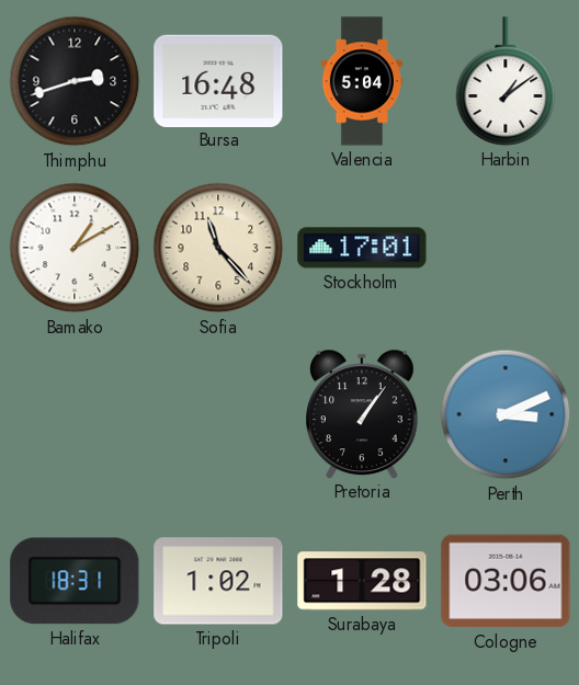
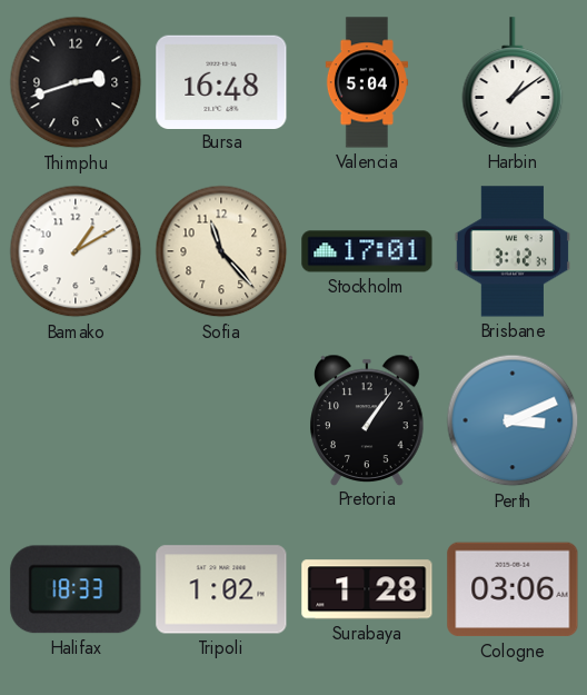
Brisbane: none -> 3:12 (511, 251)
Halifax: 18:31 -> 18:33 (76, 589)
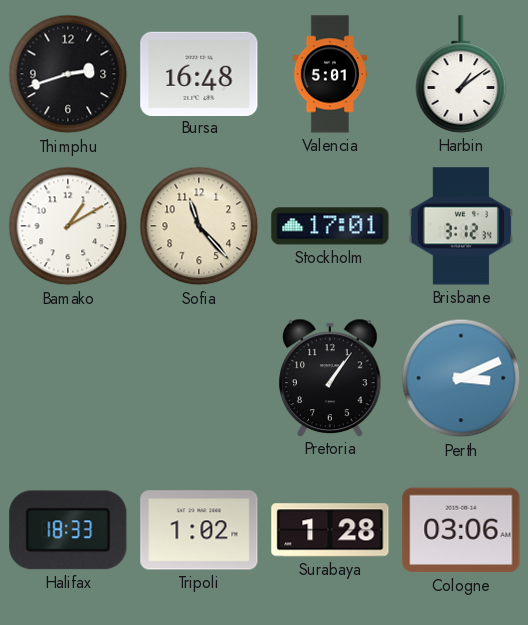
Valencia: 5:04 -> 5:01 (330, 74)
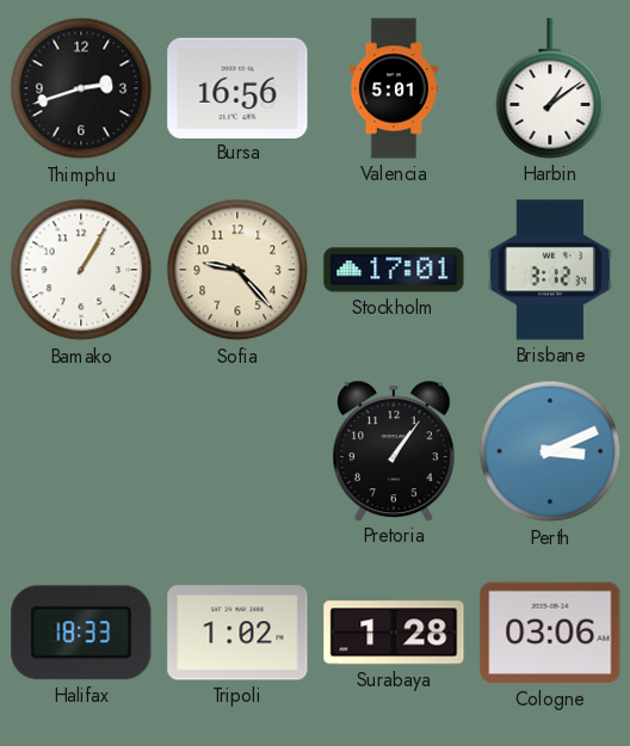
Bursa: 16:48 -> 16:56 (237, 87)
Bamako: 1:10 -> 1:05 (81, 270)
Sofia: 11:23 -> 9:23 (237, 270)
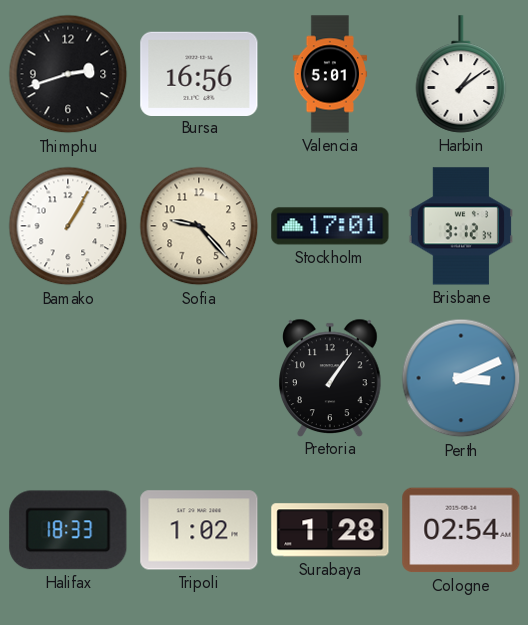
Cologne: 03:06 -> 02:54 (461, 530)
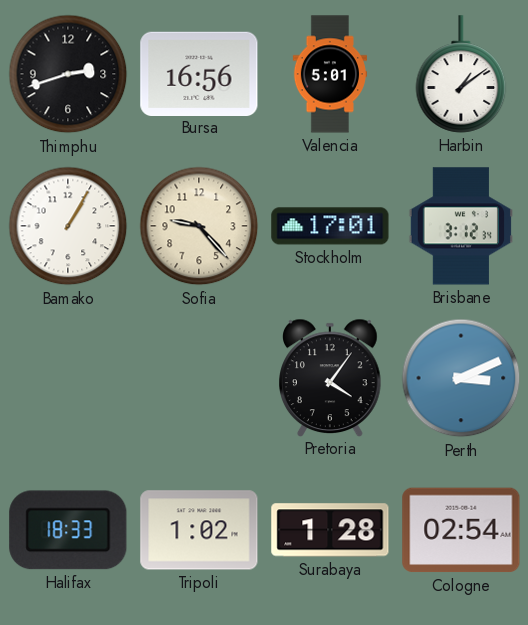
Pretoria: 1:06 -> 4:06 (331, 377)
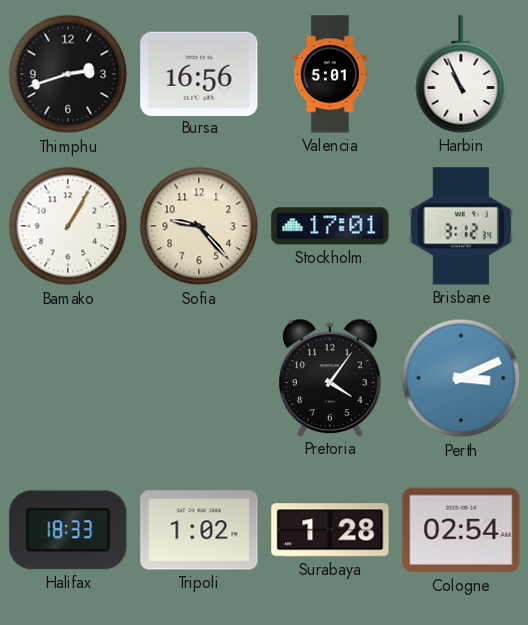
Harbin: 1:09 -> 10:56 (461, 74)
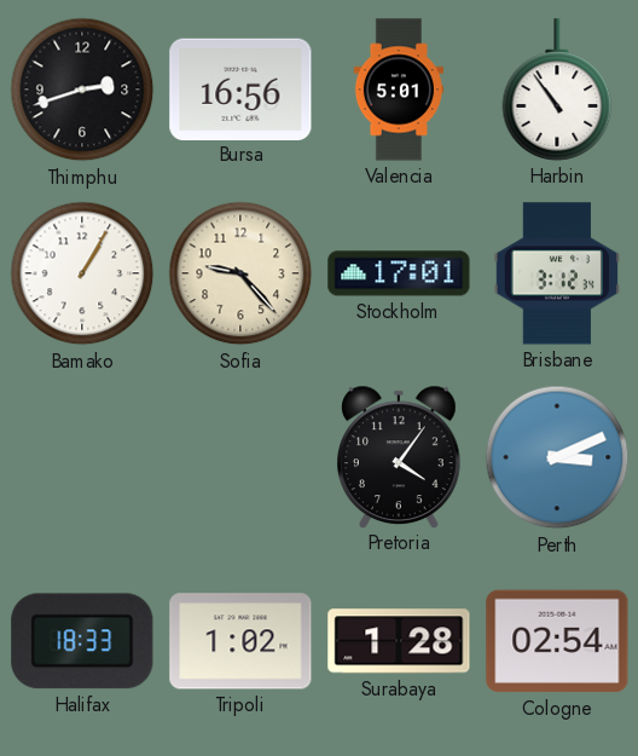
Harbin: 10:56 -> 10:54 (557, 90)
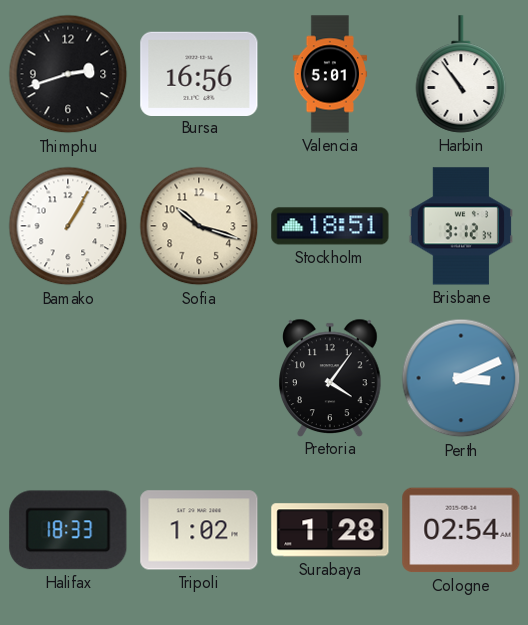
Sofia: 9:23 -> 10:18 (199, 226)
Stockholm: 17:01 -> 18:51 (330, 226)
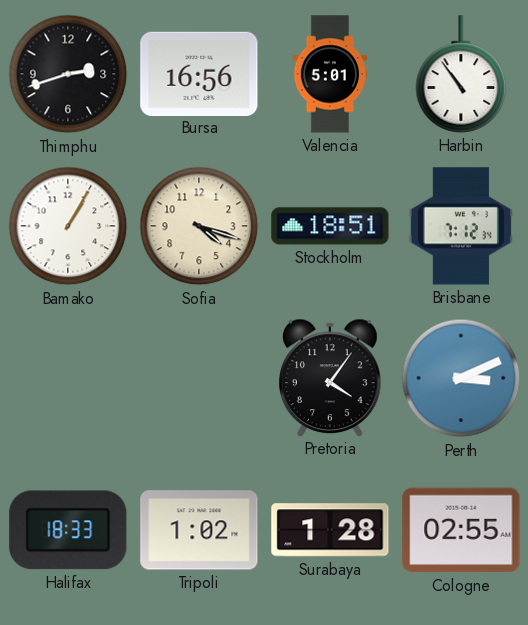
Sofia: 10:18 -> 4:18 (199, 226)
Brisbane: 3:12 -> 7:12 (460, 226)
Cologne: 02:54 -> 02:55 (461, 530)
